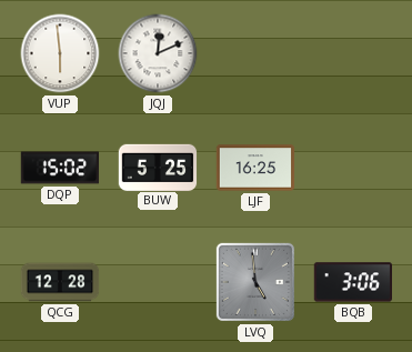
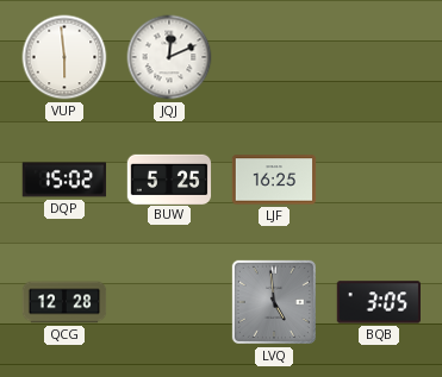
BQB: 3:06 -> 3:05 (378, 302)
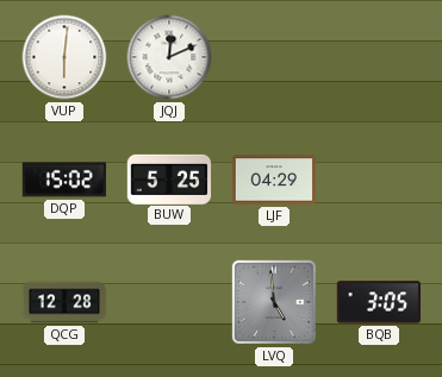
VUP: 5:59 -> 6:01 (64, 57)
LJF: 16:25 -> 04:29 (274, 180)
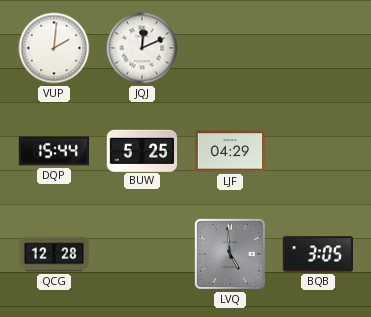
VUP: 6:01 -> 2:01 (54, 48)
DQP: 15:02 -> 15:44 (54, 151)
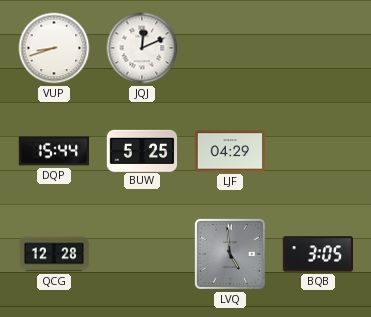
VUP: 2:01 -> 8:42 (54, 48)
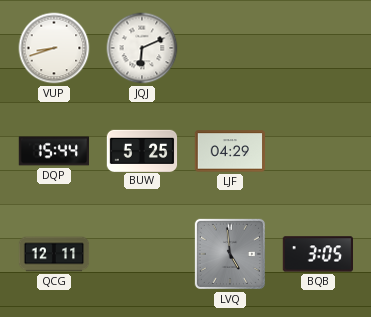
JQJ: 12:11 -> 6:11 (142, 48)
QCG: 12:28 -> 12:11 (54, 254)
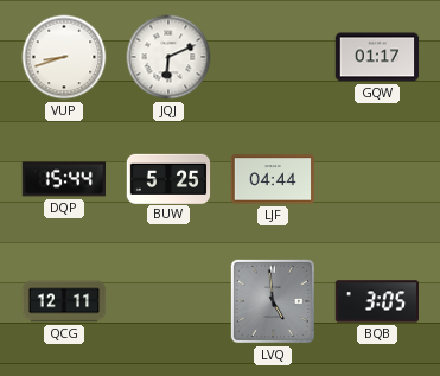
GQW: none -> 01:17 (377, 57)
LJF: 04:29 -> 04:44 (273, 179)
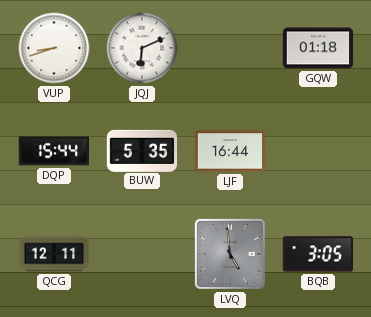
GQW: 01:17 -> 01:18 (318, 48)
BUW: 5:25 -> 5:35 (142, 150)
LJF: 04:44 -> 16:44 (230, 151)
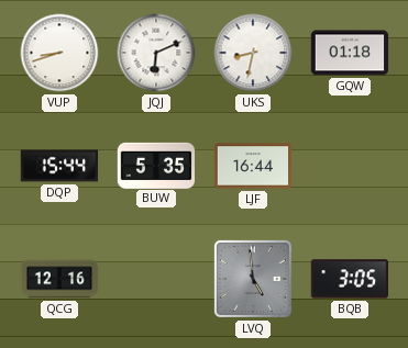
UKS: none -> 8:32 (253, 53)
QCG: 12:11 -> 12:16 (59, 279)
